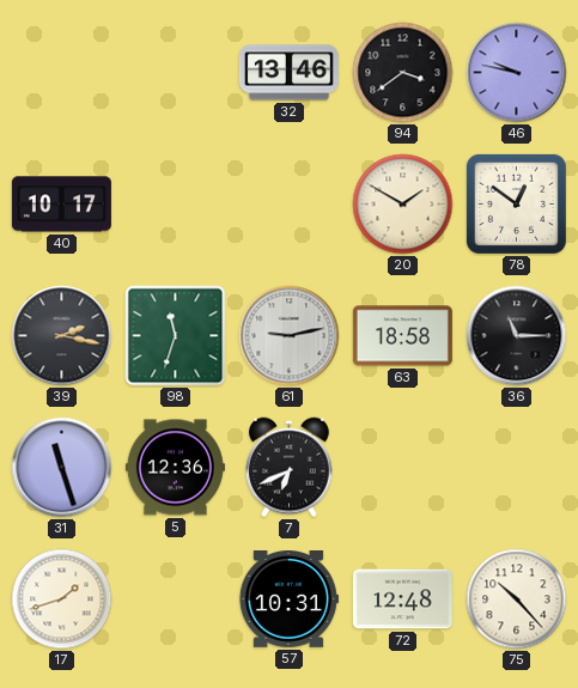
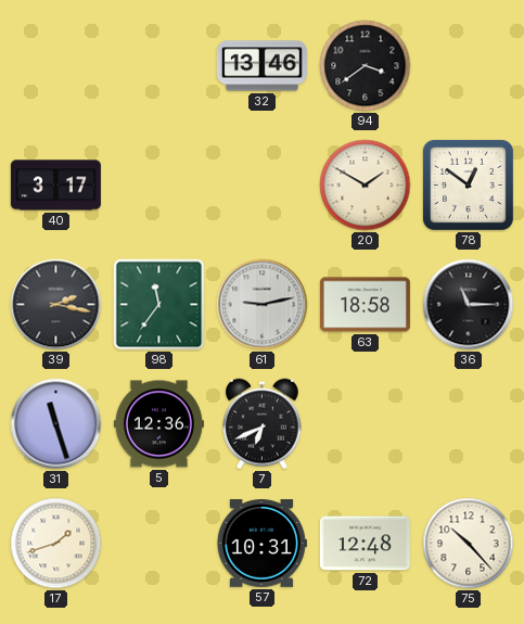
46: 9:47 -> none (517, 73)
40: 10:17 -> 3:17 (55, 186)
98: 11:33 -> 11:36 (159, 305)
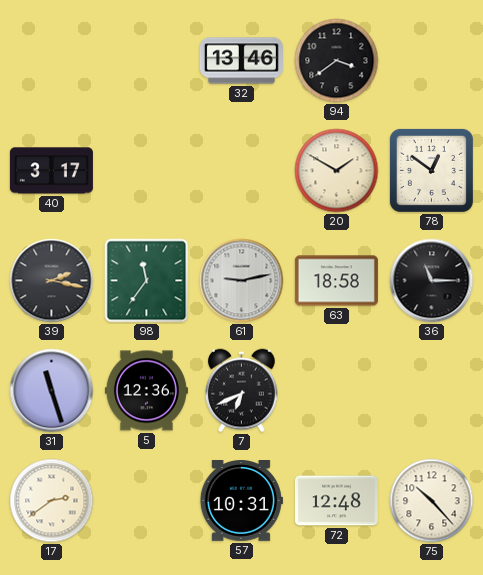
17: 1:42 -> 2:39 (52, 501)
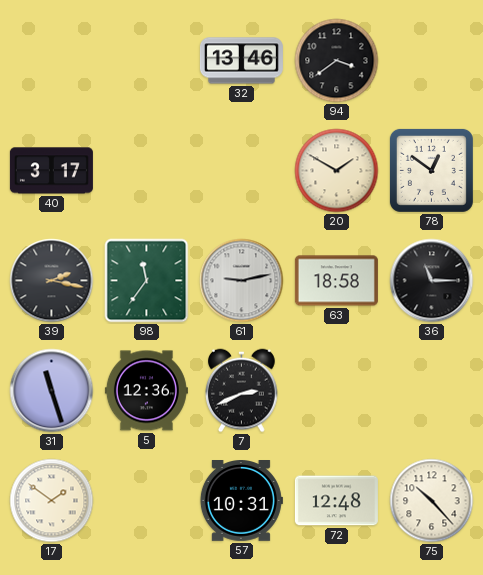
7: 6:41 -> 2:41 (242, 391)
17: 2:39 -> 1:51 (52, 501)
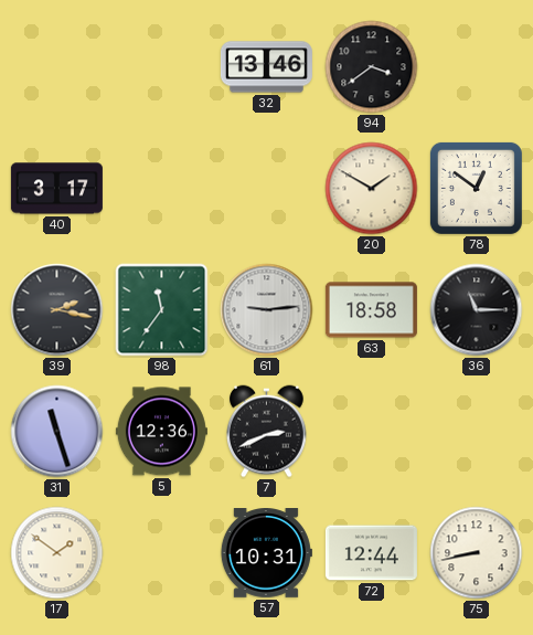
61: 9:13 -> 9:14 (267, 310)
72: 12:48 -> 12:44 (371, 553)
75: 10:23 -> 8:43 (477, 553)
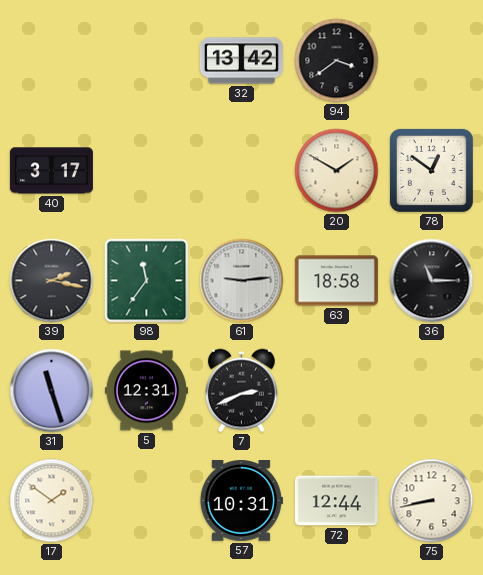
32: 13:46 -> 13:42 (241, 61)
5: 12:36 -> 12:31 (146, 391)
